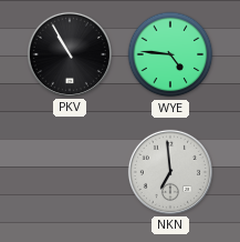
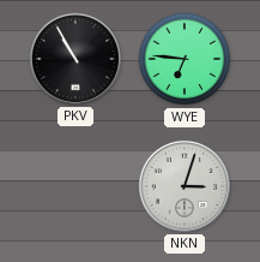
WYE: 4:46 -> 6:46 (185, 59)
NKN: 6:59 -> 3:03 (185, 186)
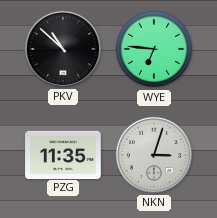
PKV: 10:55 -> 10:52 (63, 49)
PZG: none -> 11:35 (63, 154)
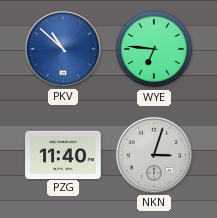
PKV dial: black -> blue (63, 49)
PZG: 11:35 -> 11:40 (63, 154)
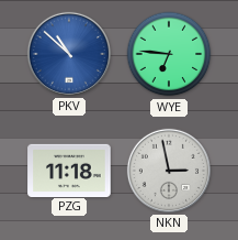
PZG: 11:40 -> 11:18 (69, 170)
NKN: 3:03 -> 2:58 (169, 171)
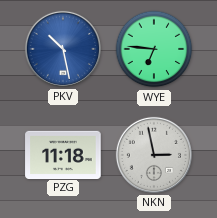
PKV: 10:52 -> 10:28 (63, 49)
